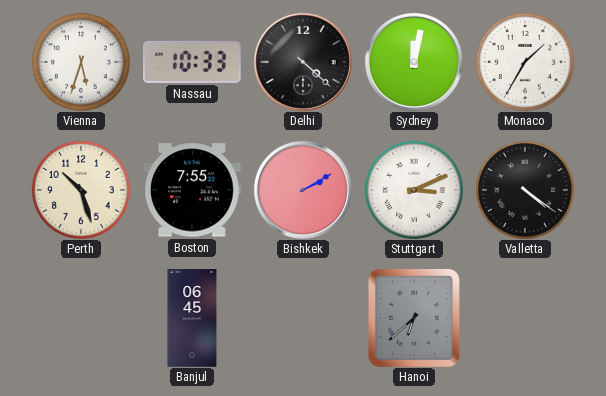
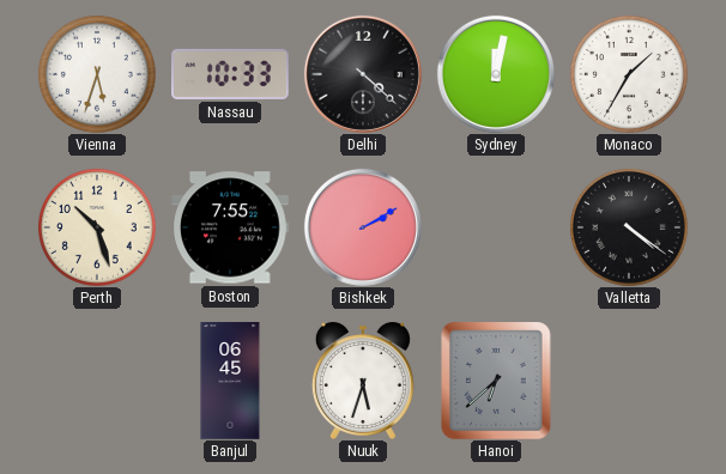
Stuttgart: 3:11 -> none (414, 190)
Nuuk: none -> 5:33 (363, 381)
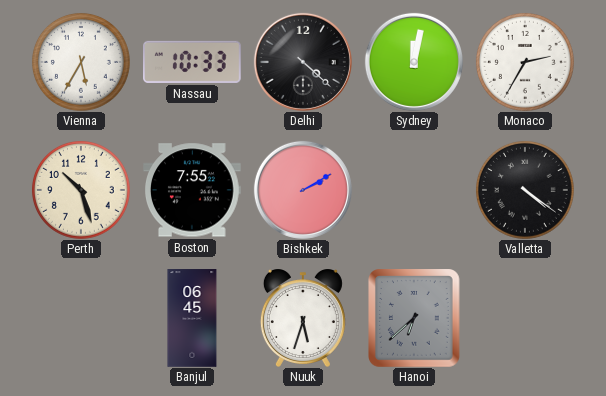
Vienna: 5:33 -> 5:35 (81, 62)
Monaco: 1:35 -> 2:35 (525, 62)
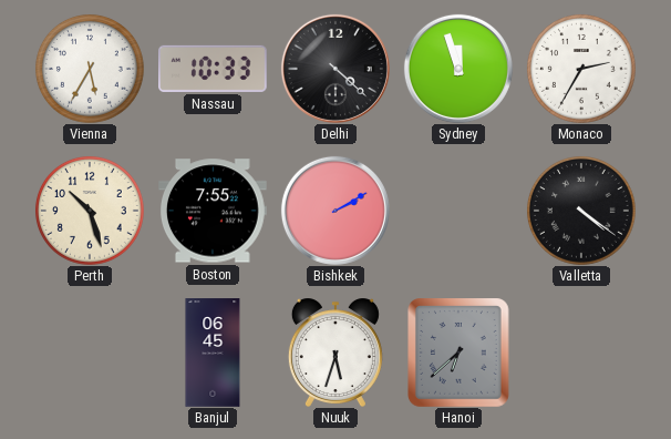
Sydney: 12:02 -> 11:57 (458, 69)
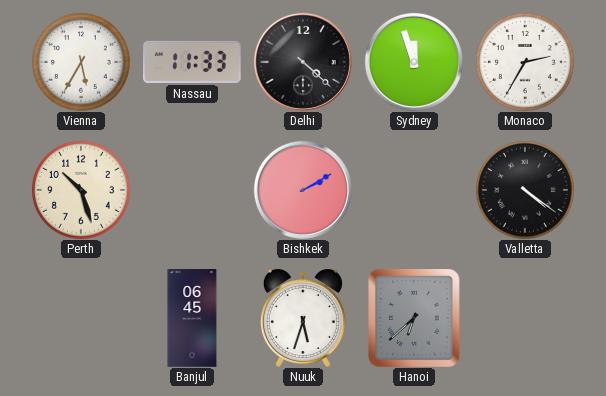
Nassau: 10:33 -> 11:33 (193, 62)
Boston: 7:55 -> none (214, 211)
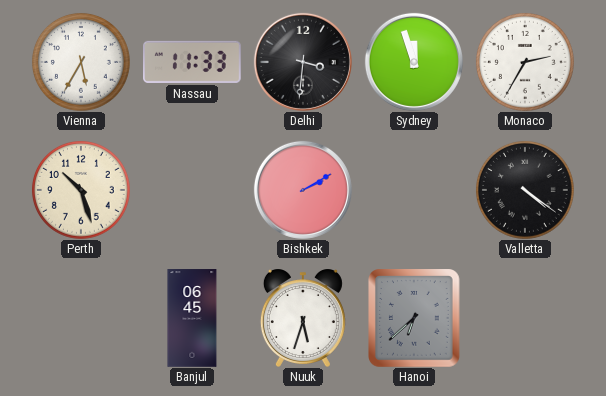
Delhi: 4:22 -> 3:31 (303, 62)
